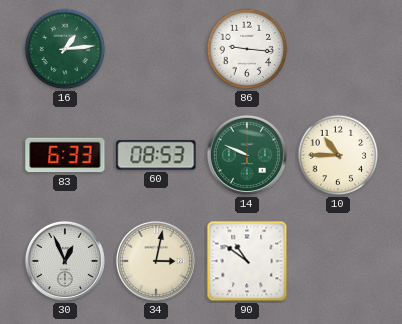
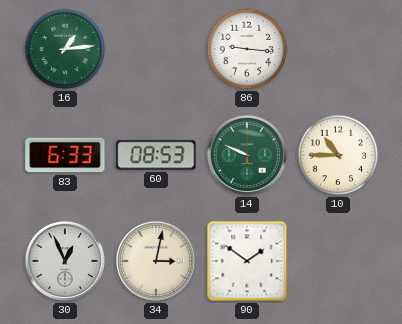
90: 10:51 -> 1:51 (247, 261)
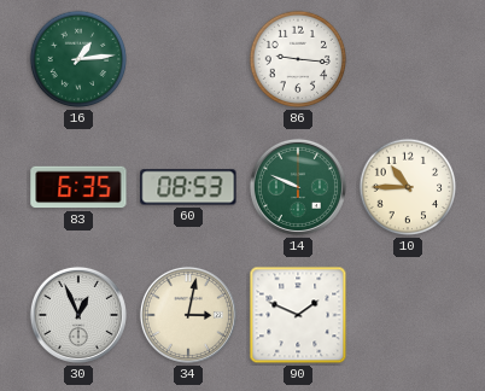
83: 6:33 -> 6:35 (78, 187)
90: 1:51 -> 1:49 (298, 315)
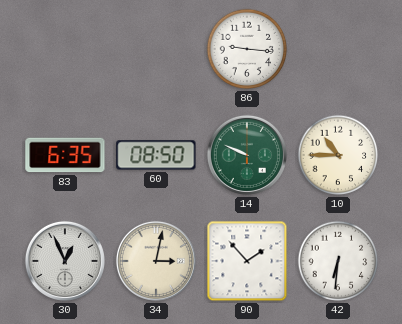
16: 1:14 -> none (78, 59)
60: 08:53 -> 08:50 (156, 155)
90: 1:49 -> 1:53 (247, 261)
42: none -> 6:31 (338, 261)
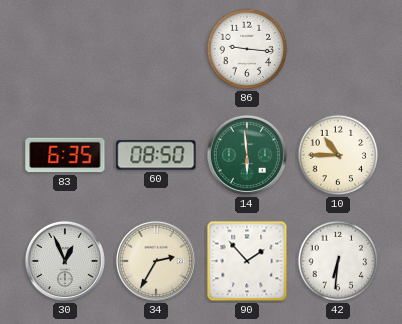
14: 9:49 -> 5:59 (247, 155)
34: 3:02 -> 2:35 (156, 261)
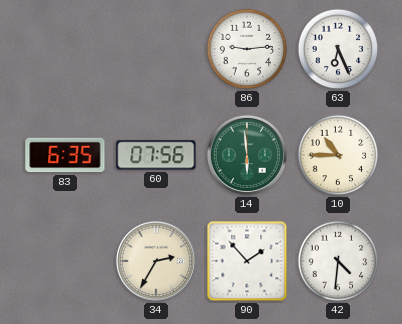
86: 9:16 -> 9:14 (247, 49)
63: none -> 6:26 (338, 49)
60: 08:50 -> 07:56 (156, 155)
30: 12:56 -> none (65, 261)
42: 6:31 -> 4:31 (338, 261)
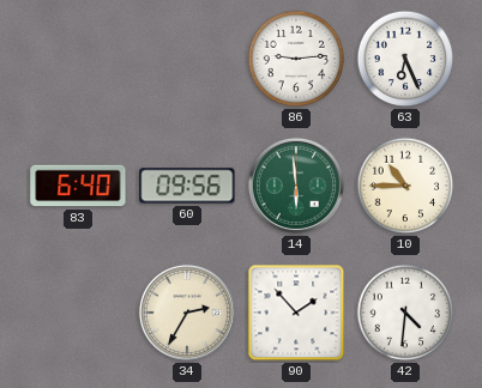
83: 6:35 -> 6:40 (78, 186)
60: 07:56 -> 09:56 (187, 186)
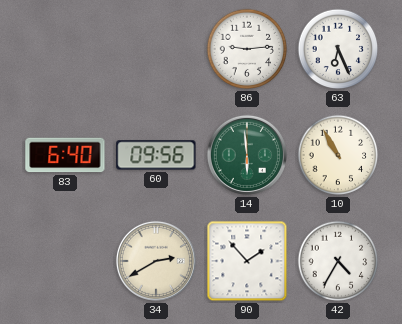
10: 10:45 -> 10:55 (338, 155)
34: 2:35 -> 2:40 (156, 261)
42: 4:31 -> 4:35 (338, 261)
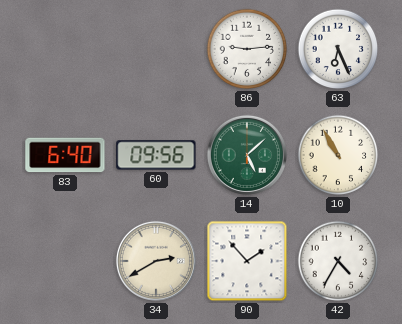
14: 5:59 -> 5:08 (247, 155)
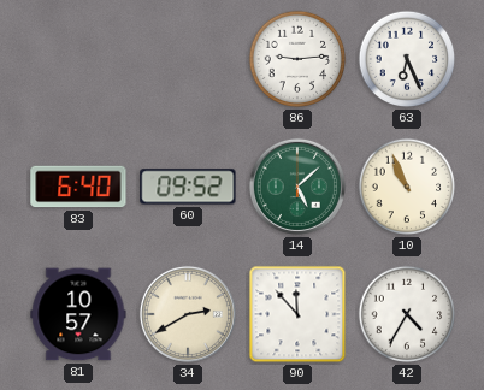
60: 09:56 -> 09:52 (188, 187)
10: 10:55 -> 10:56 (407, 187)
81: none -> 10:57 (78, 314)
90: 1:53 -> 11:53 (297, 314)
